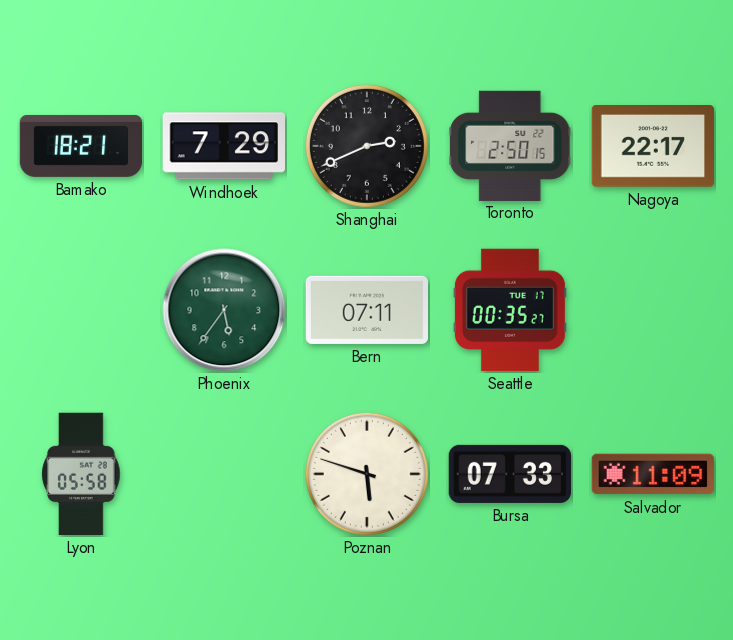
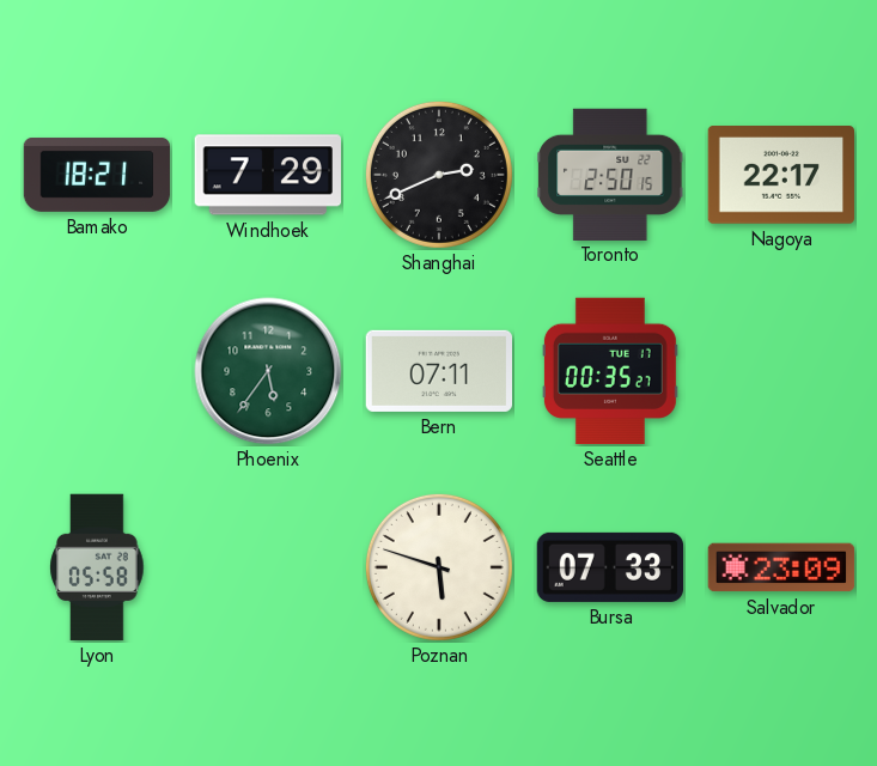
Salvador: 11:09 -> 23:09 (781, 567)
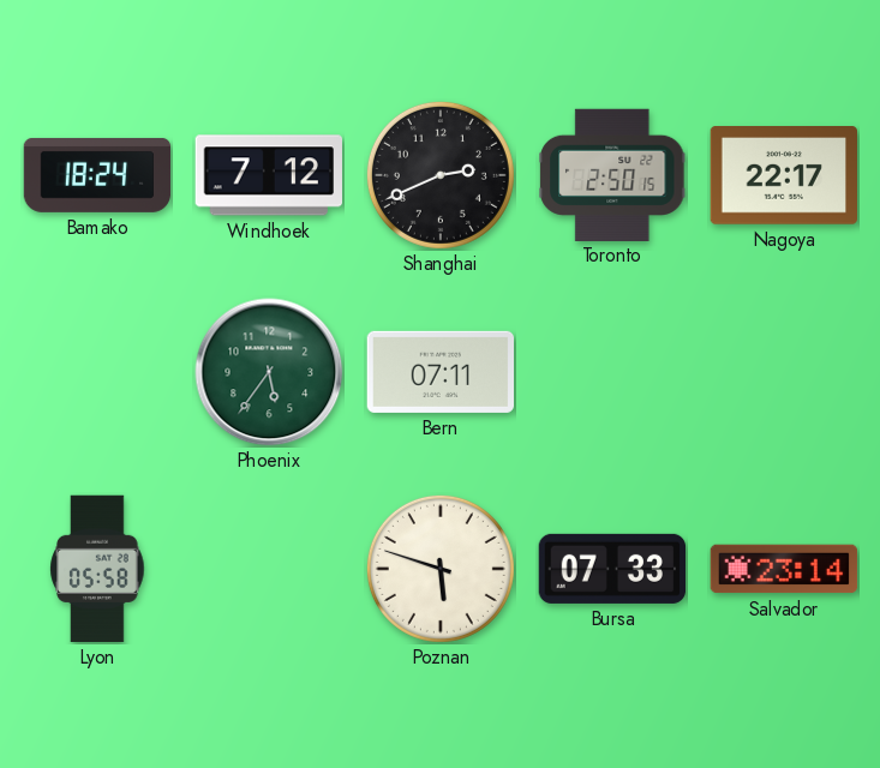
Bamako: 18:21 -> 18:24 (97, 175)
Windhoek: 7:29 -> 7:12 (268, 175)
Seattle: 00:35 -> none (610, 371)
Salvador: 23:09 -> 23:14 (784, 569)
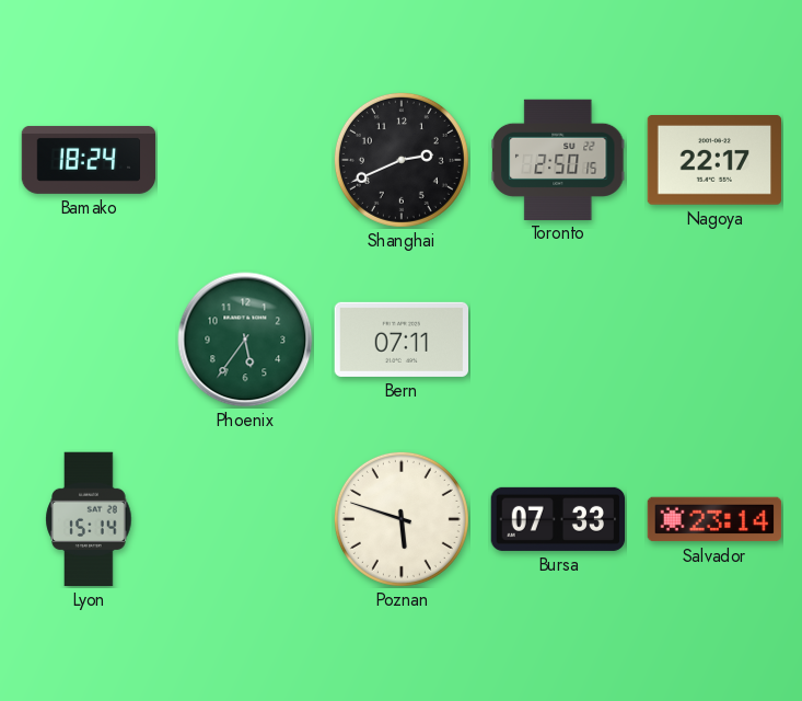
Windhoek: 7:12 -> none (268, 175)
Lyon: 05:58 -> 15:14 (89, 519)
